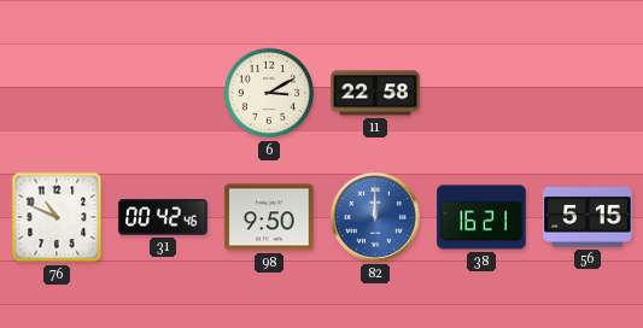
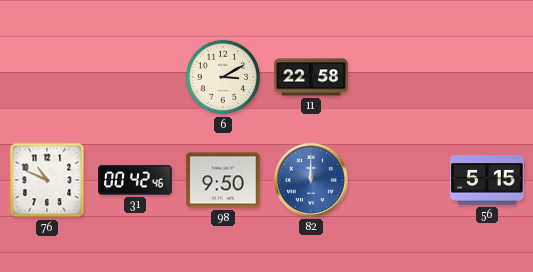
38: 16:21 -> none (481, 217)
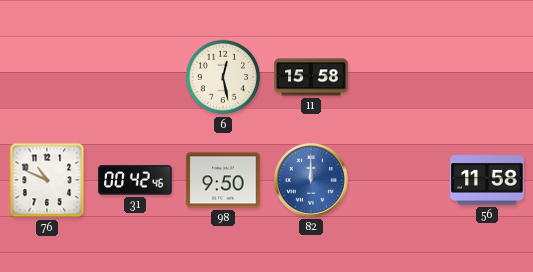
6: 3:10 -> 12:28 (223, 77)
11: 22:58 -> 15:58 (311, 77)
56: 5:15 -> 11:58 (487, 181)
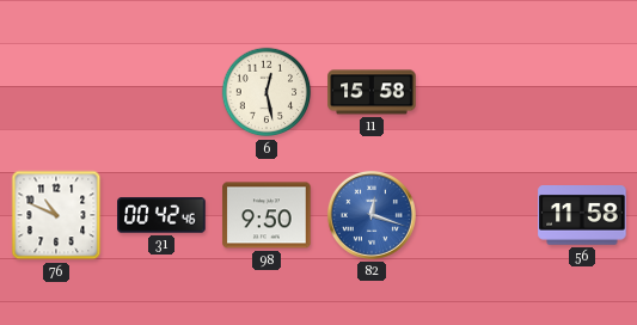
82: 12:00 -> 12:18 (372, 215)
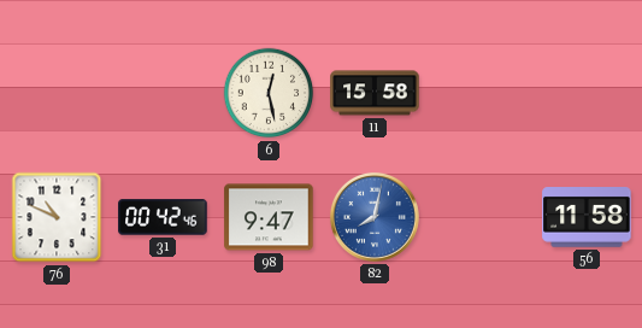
98: 9:50 -> 9:47 (269, 217)
82: 12:18 -> 8:02 (375, 217)
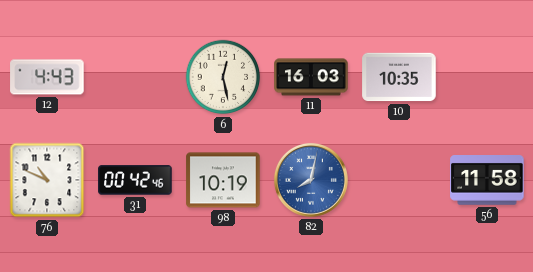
12: none -> 4:43 (47, 77)
11: 15:58 -> 16:03 (311, 77)
10: none -> 10:35 (399, 77)
98: 9:47 -> 10:19 (223, 180)
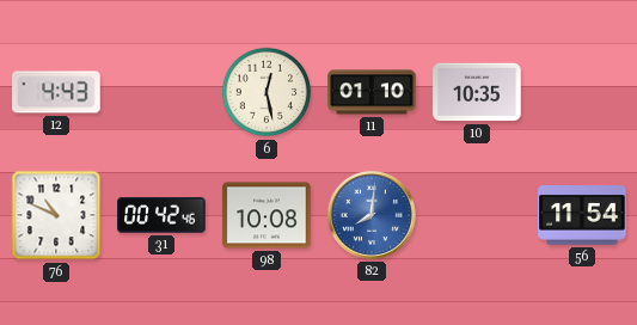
11: 16:03 -> 01:10 (372, 92)
98: 10:19 -> 10:08 (267, 215)
82: 8:02 -> 8:01 (372, 215)
56: 11:58 -> 11:54 (582, 216)
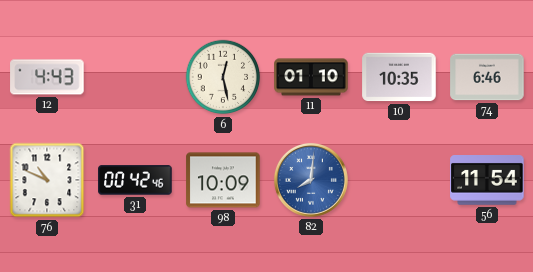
74: none -> 6:46 (487, 77)
98: 10:08 -> 10:09 (223, 180)
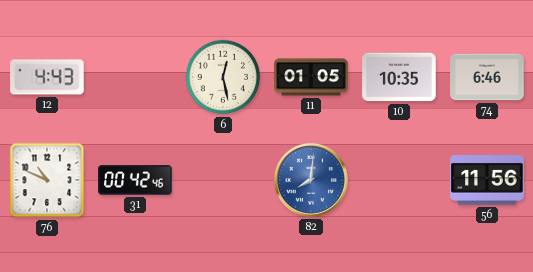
11: 01:10 -> 01:05 (311, 77)
98: 10:09 -> none (223, 180)
56: 11:54 -> 11:56 (487, 181)
